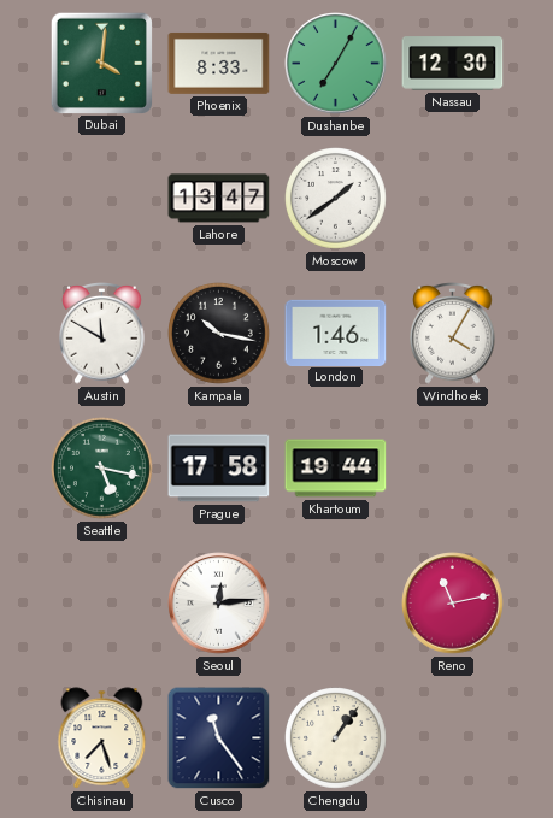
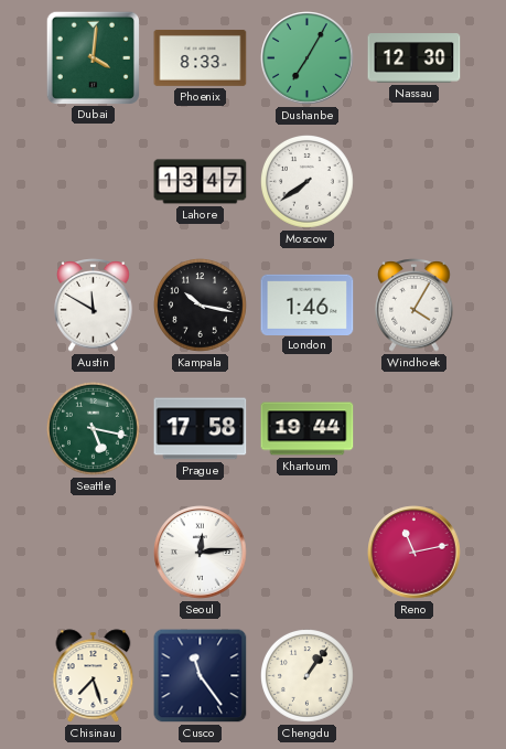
Moscow: 1:39 -> 7:39 (308, 182)
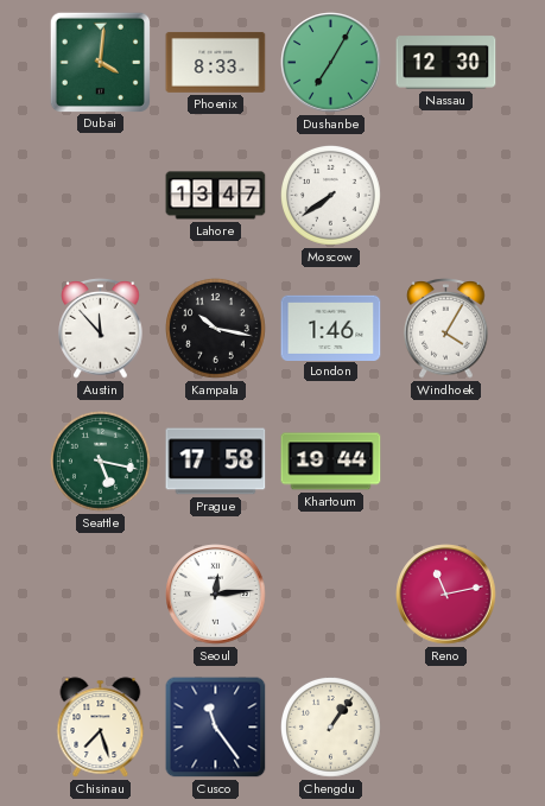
Austin: 11:50 -> 11:53 (101, 329)
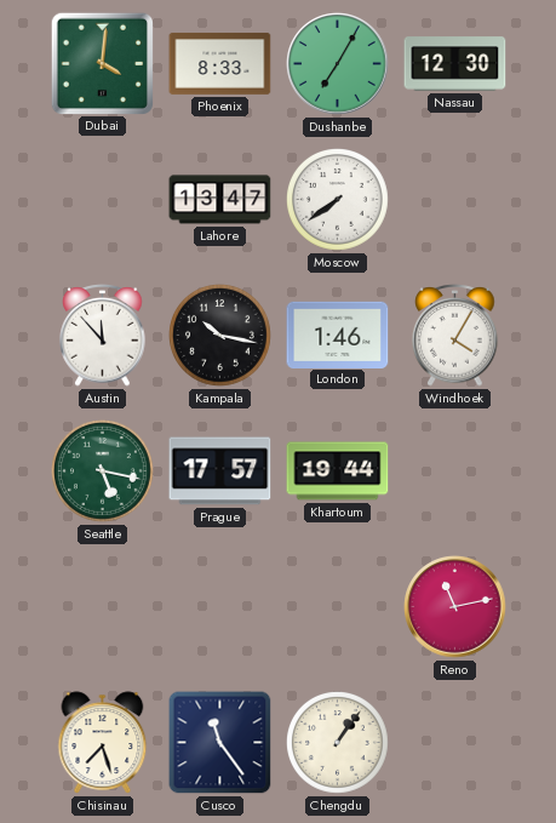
Prague: 17:58 -> 17:57 (220, 471)
Seoul: 12:14 -> none (216, 595)
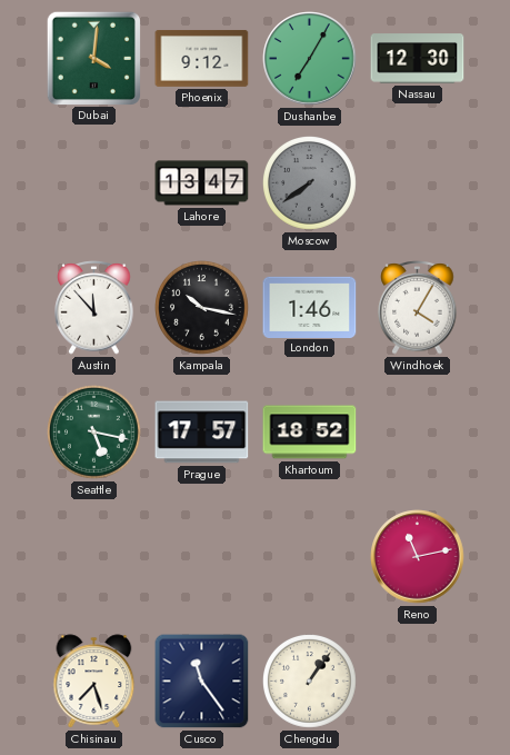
Phoenix: 8:33 -> 9:12 (202, 58)
Moscow dial: white -> grey (310, 183)
Khartoum: 19:44 -> 18:52 (310, 433)
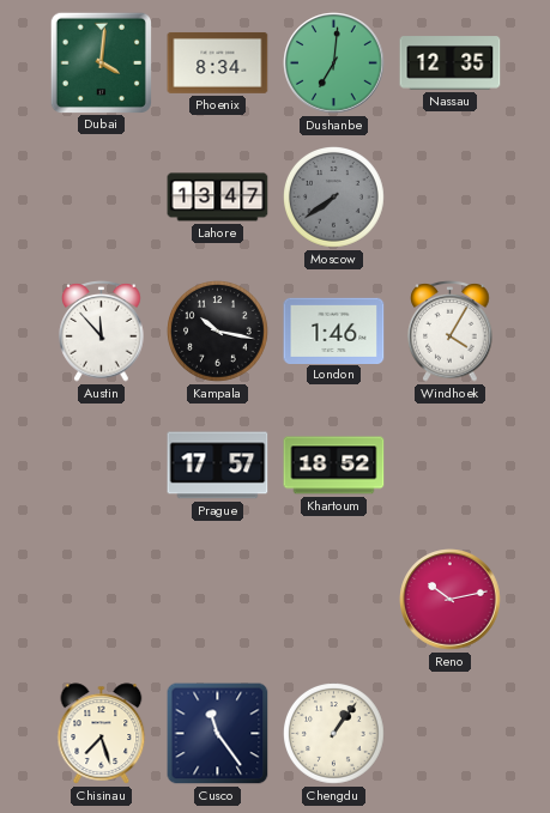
Phoenix: 9:12 -> 8:34 (218, 62)
Dushanbe: 7:05 -> 7:01 (334, 63)
Nassau: 12:30 -> 12:35 (451, 63)
Seattle: 5:17 -> none (94, 433)
Reno: 11:13 -> 10:13 (451, 600)
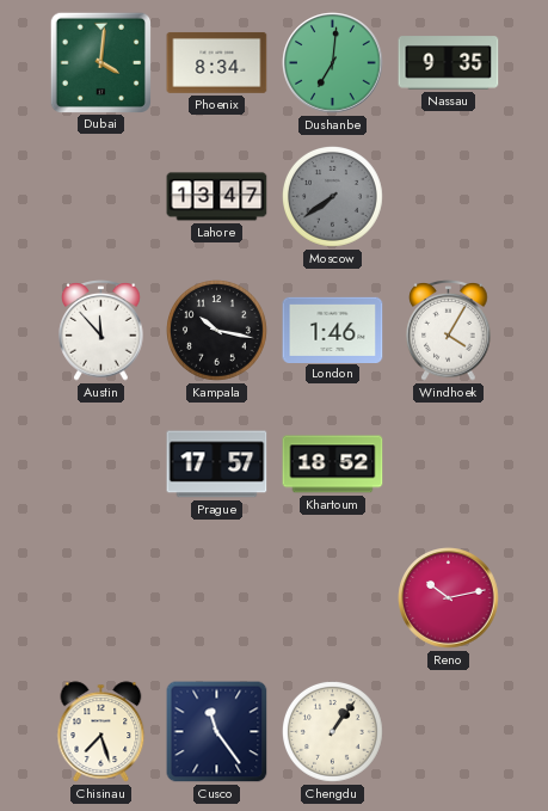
Nassau: 12:35 -> 9:35 (449, 63)
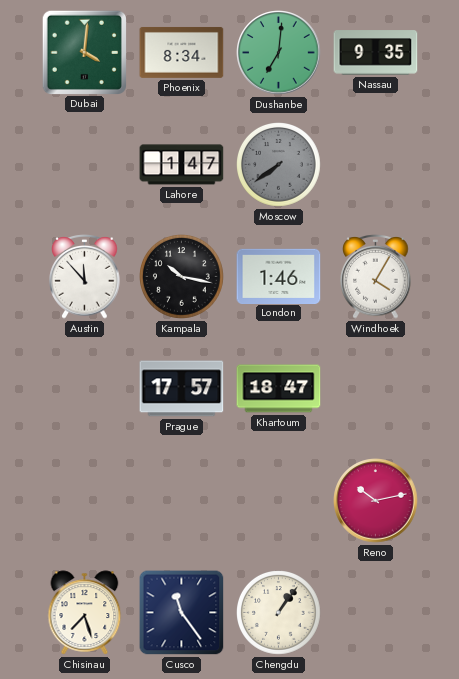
Lahore: 13:47 -> 1:47 (182, 165)
Khartoum: 18:52 -> 18:47 (279, 389)
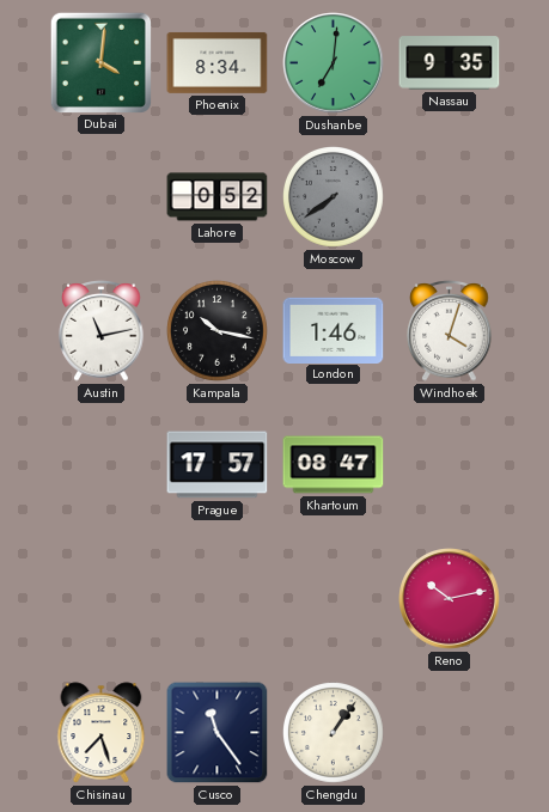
Lahore: 1:47 -> 0:52 (218, 197)
Austin: 11:53 -> 11:13 (102, 331)
Windhoek: 4:05 -> 4:03 (450, 331)
Khartoum: 18:47 -> 08:47 (334, 465)
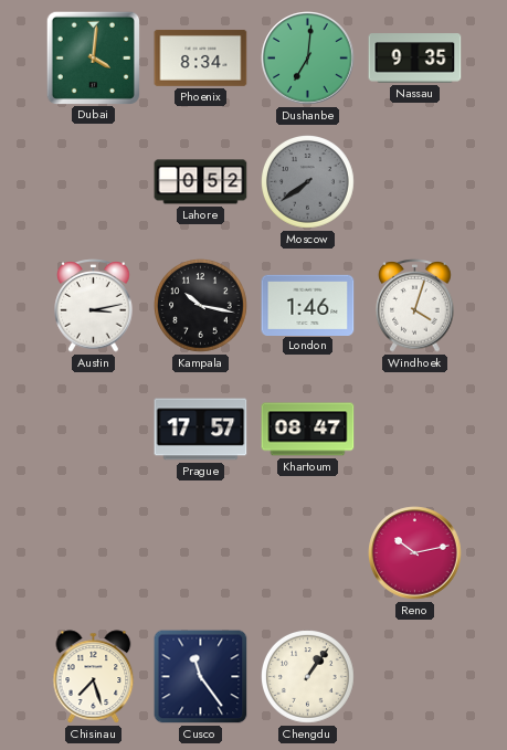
Austin: 11:13 -> 3:13 (94, 306)
